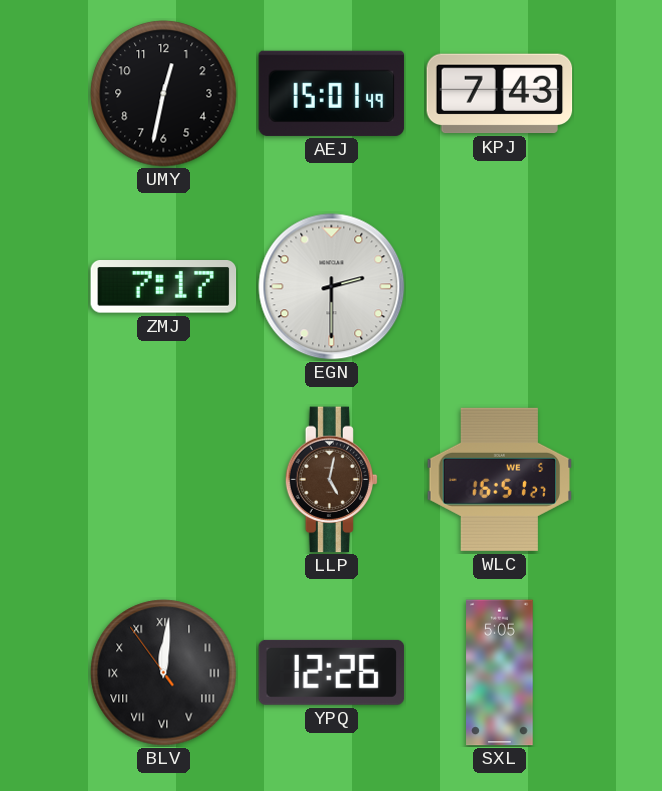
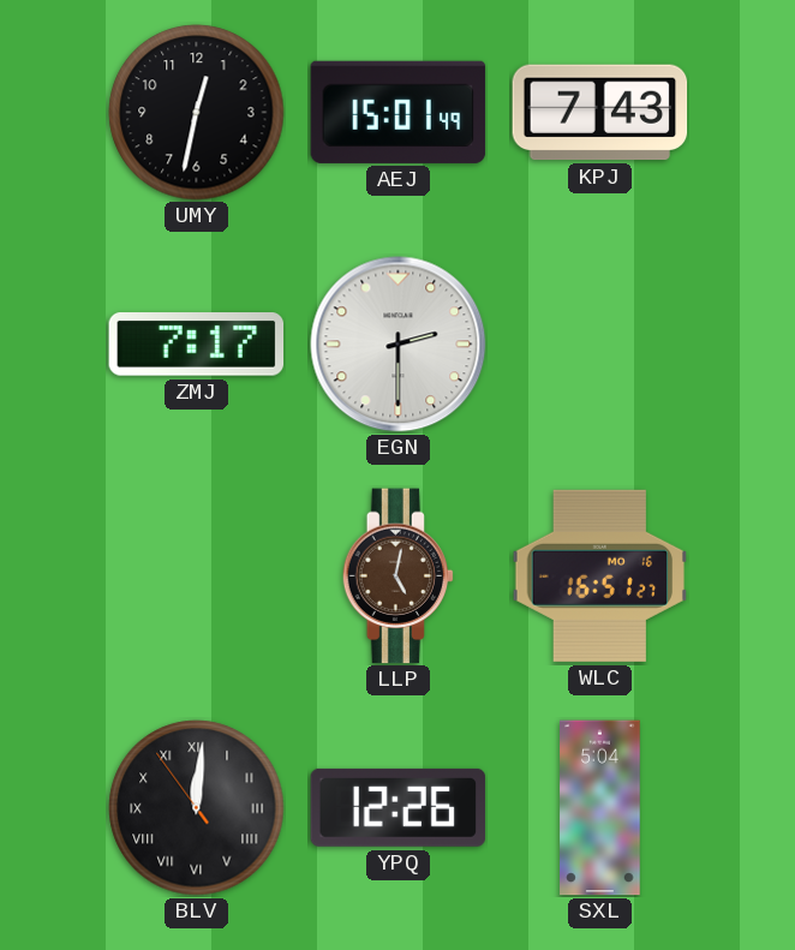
WLC date: WE 5 -> MO 16 (600, 575)
SXL: 5:05 -> 5:04 (600, 808)
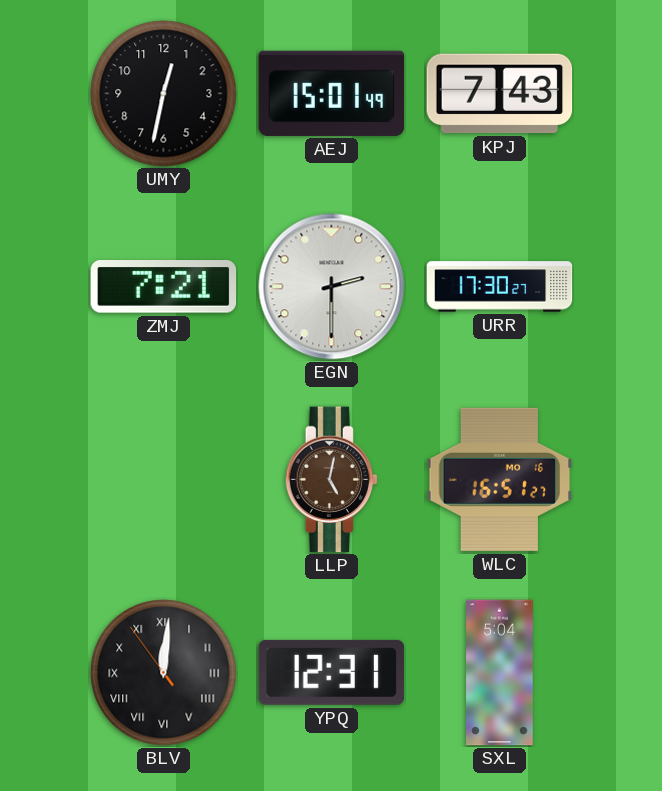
ZMJ: 7:17 -> 7:21 (164, 287)
URR: none -> 17:30 (500, 287)
YPQ: 12:26 -> 12:31 (332, 672)
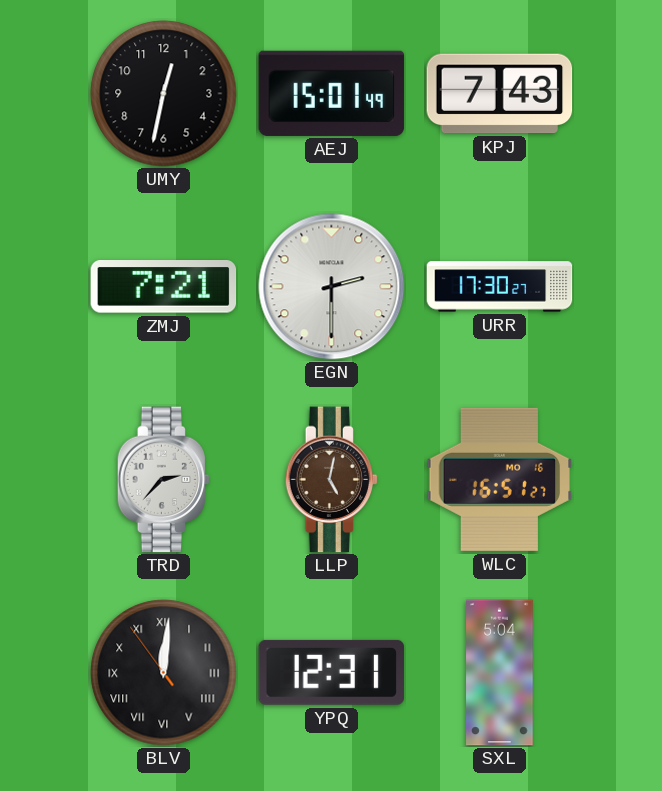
TRD: none -> 2:37 (164, 480)
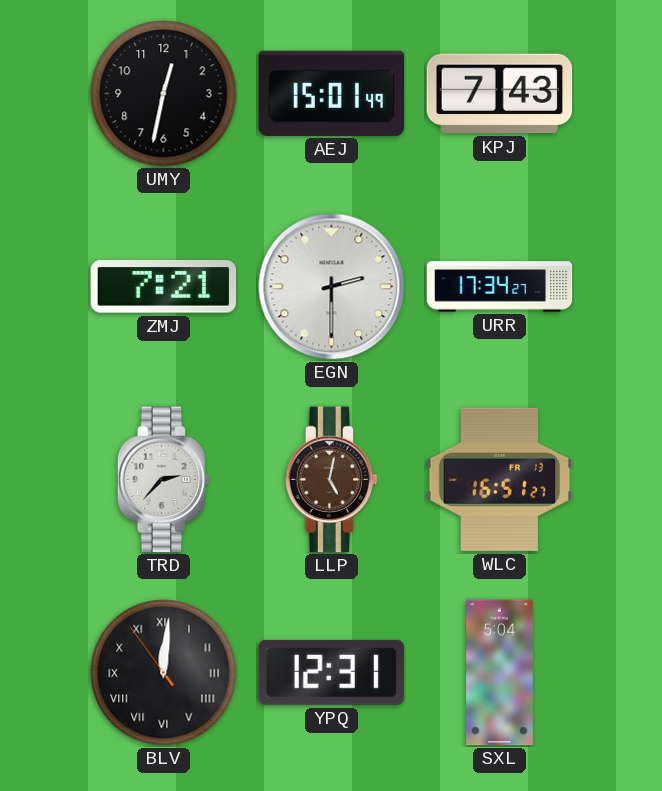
URR: 17:30 -> 17:34 (500, 287)
WLC date: MO 16 -> FR 13 (500, 479)
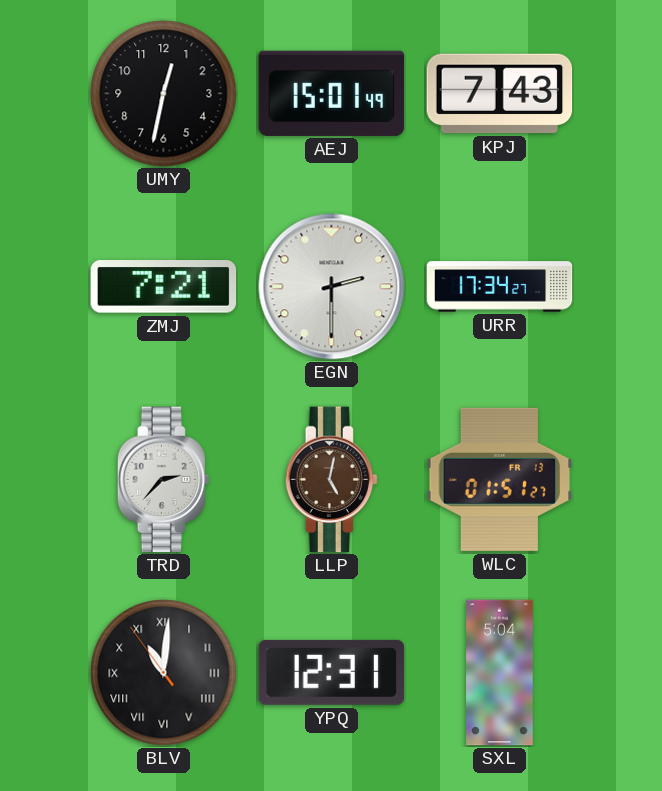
WLC: 16:51 -> 01:51 (500, 479)
BLV: 12:00 -> 11:00 (164, 673)
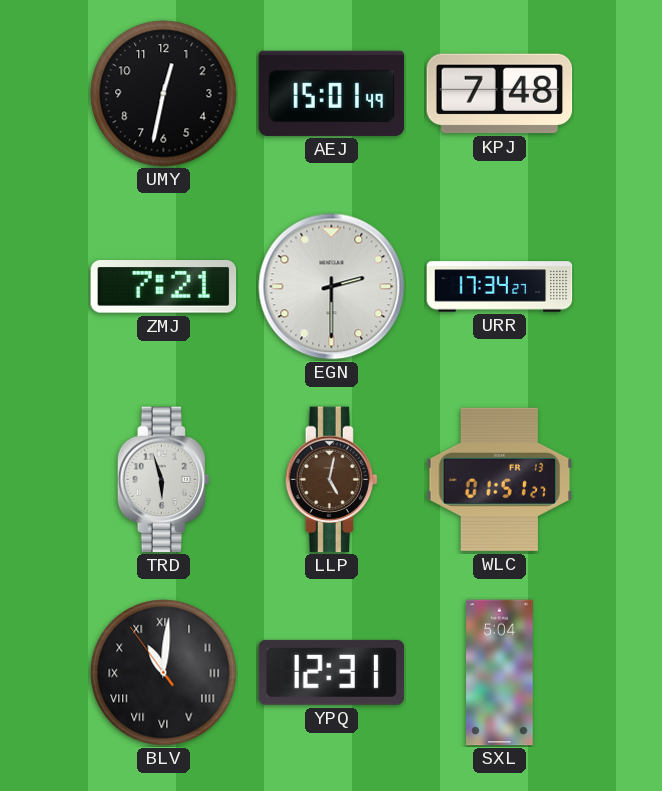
KPJ: 7:43 -> 7:48 (500, 94)
TRD: 2:37 -> 5:57 (164, 480)
